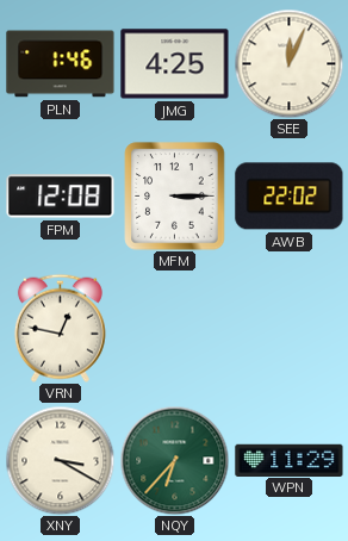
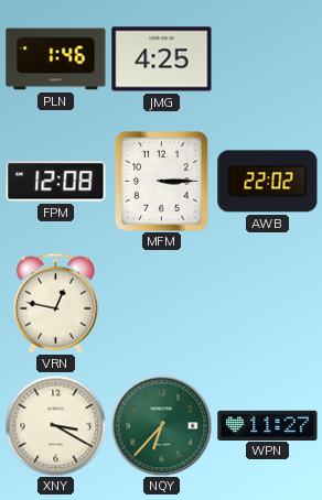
SEE: 12:04 -> none (288, 63)
WPN: 11:29 -> 11:27 (268, 425)
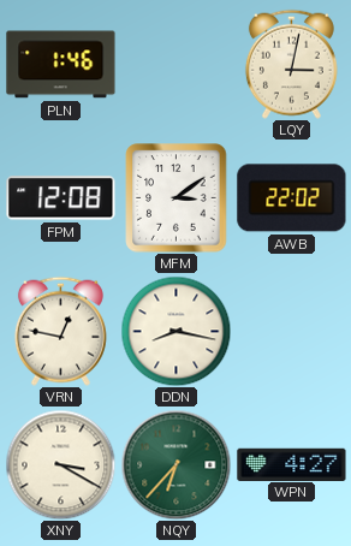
JMG: 4:25 -> none (162, 59)
LQY: none -> 3:02 (291, 64)
MFM: 3:15 -> 3:09 (177, 198)
DDN: none -> 8:17 (175, 331)
WPN: 11:27 -> 4:27 (292, 464)
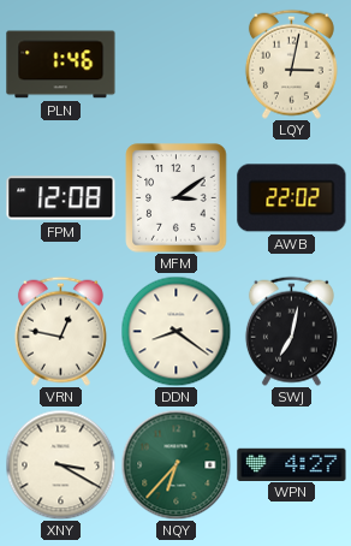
DDN: 8:17 -> 8:21 (175, 331)
SWJ: none -> 7:02 (291, 331)
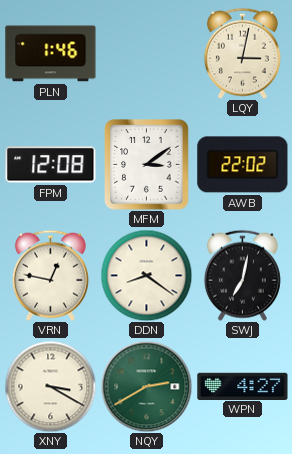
NQY: 6:37 -> 2:40 (146, 386)
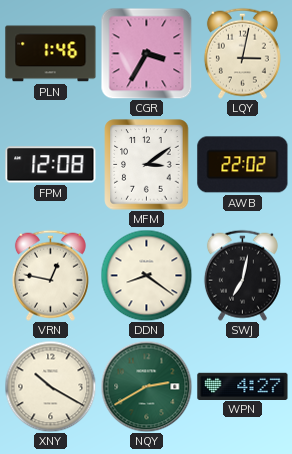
CGR: none -> 3:35 (146, 53)
XNY: 3:20 -> 10:20 (50, 386)
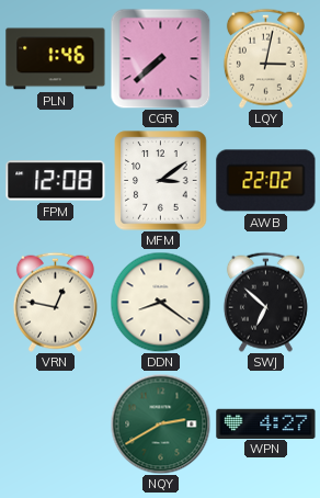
CGR: 3:35 -> 7:38 (160, 58)
SWJ: 7:02 -> 6:52 (265, 302)
XNY: 10:20 -> none (50, 386)
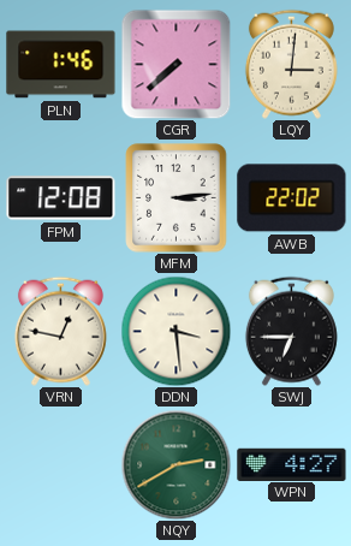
LQY: 3:02 -> 3:01 (291, 64)
MFM: 3:09 -> 3:14 (177, 198)
DDN: 8:21 -> 3:29 (175, 331)
SWJ: 6:52 -> 6:45 (291, 331)
